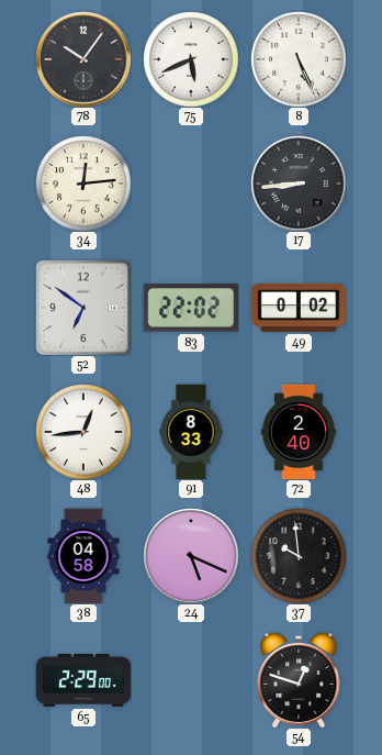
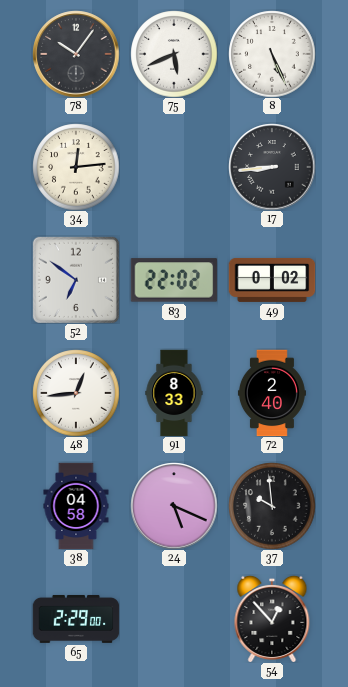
54: 12:48 -> 12:53 (272, 619)
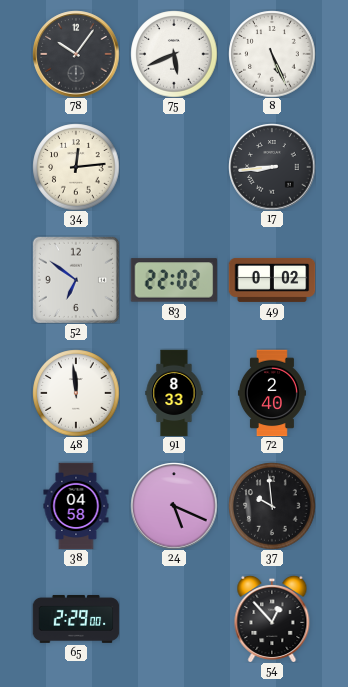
48: 12:44 -> 11:59 (76, 393)
